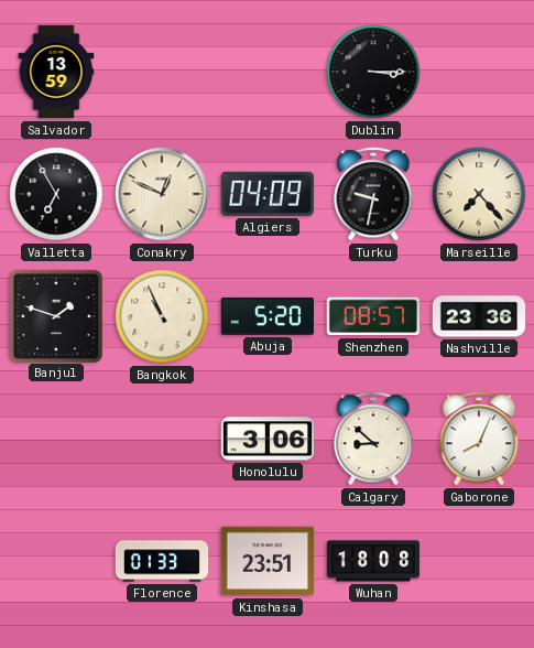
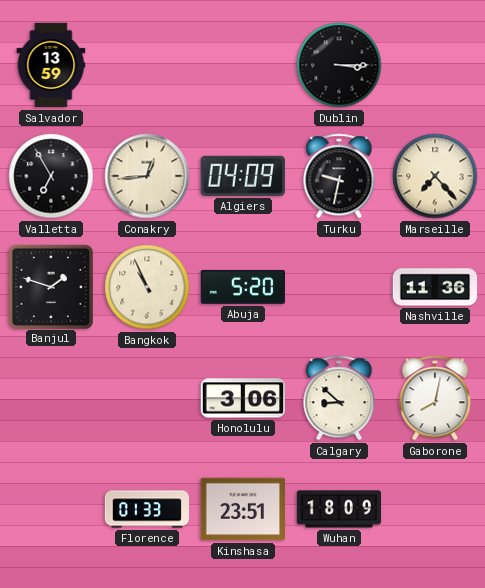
Conakry: 12:49 -> 12:44 (147, 176)
Shenzhen: 08:57 -> none (372, 316)
Nashville: 23:36 -> 11:36 (435, 287)
Gaborone: 8:04 -> 8:02 (435, 398)
Wuhan: 18:08 -> 18:09 (339, 509)
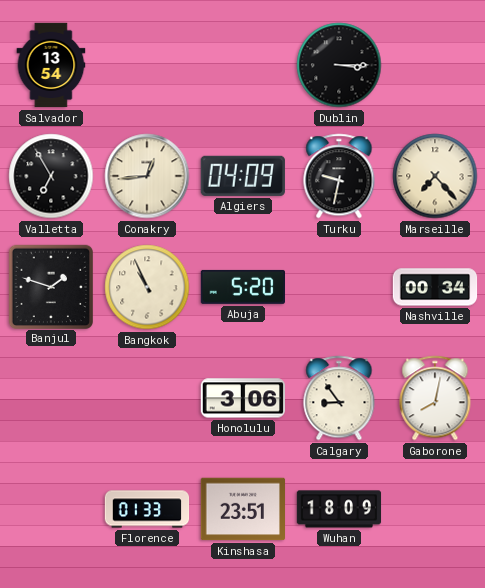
Salvador: 13:59 -> 13:54 (51, 65)
Nashville: 11:36 -> 00:34 (435, 287)
Calgary: 8:52 -> 8:54 (339, 398)
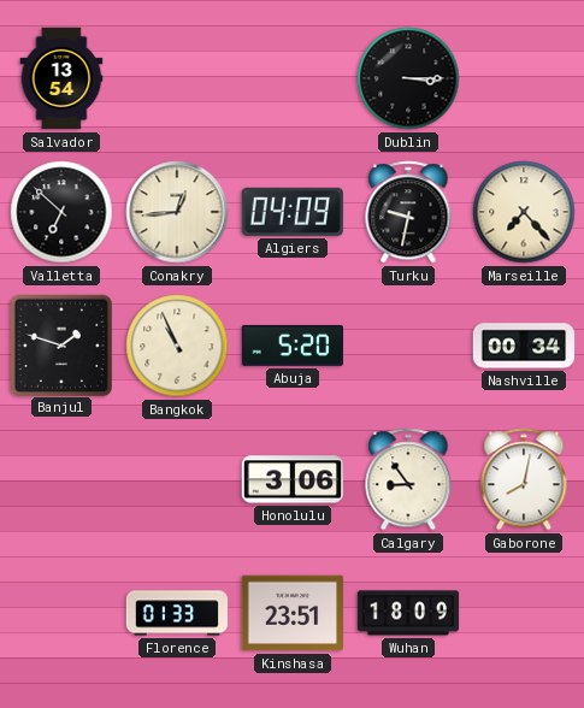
Valletta: 6:55 -> 6:52 (61, 212)
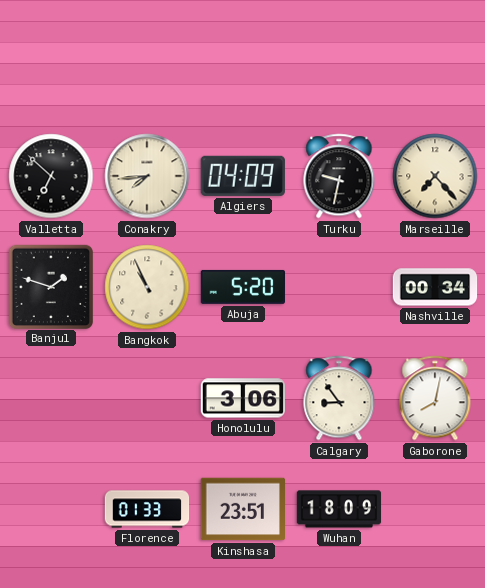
Salvador: 13:54 -> none (61, 78)
Dublin: 3:15 -> none (408, 78)
Conakry: 12:44 -> 7:44 (147, 176)
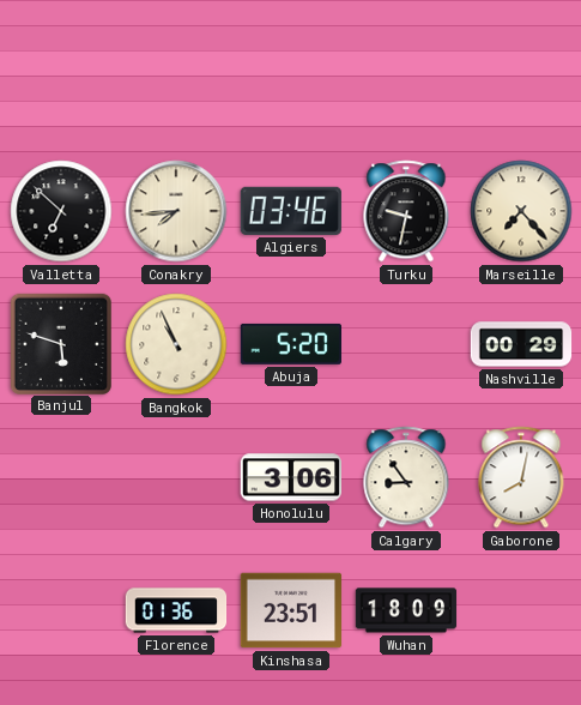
Algiers: 04:09 -> 03:46 (291, 211)
Banjul: 1:48 -> 5:48 (60, 343)
Nashville: 00:34 -> 00:29 (521, 344)
Florence: 01:33 -> 01:36 (176, 610)
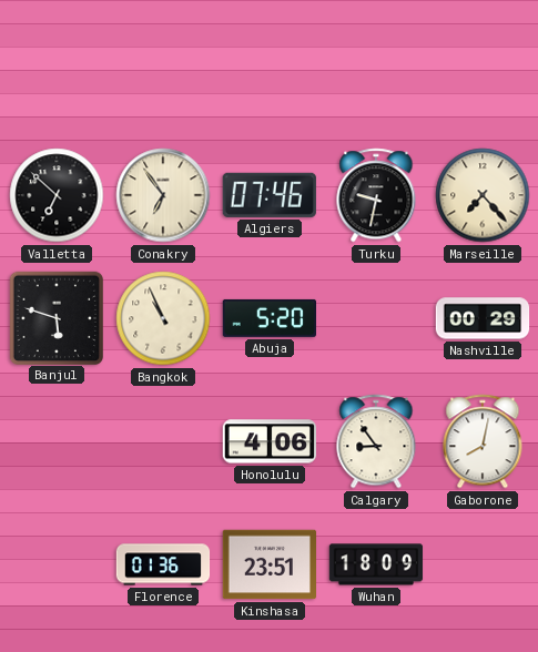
Conakry: 7:44 -> 6:54 (163, 195)
Algiers: 03:46 -> 07:46 (270, 195)
Honolulu: 3:06 -> 4:06 (268, 441)
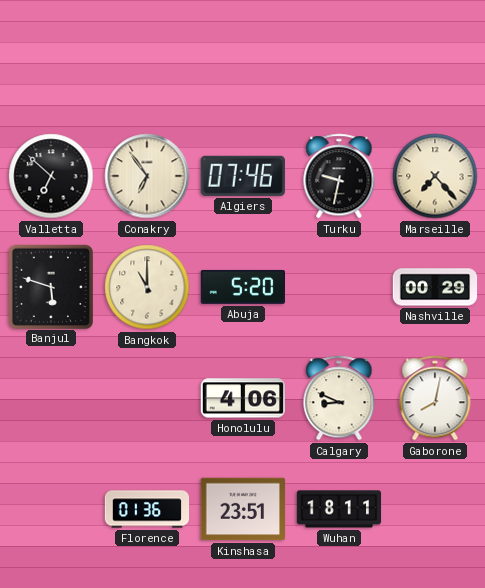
Bangkok: 10:56 -> 11:00 (147, 287)
Calgary: 8:54 -> 8:49 (339, 398)
Wuhan: 18:09 -> 18:11 (339, 509)
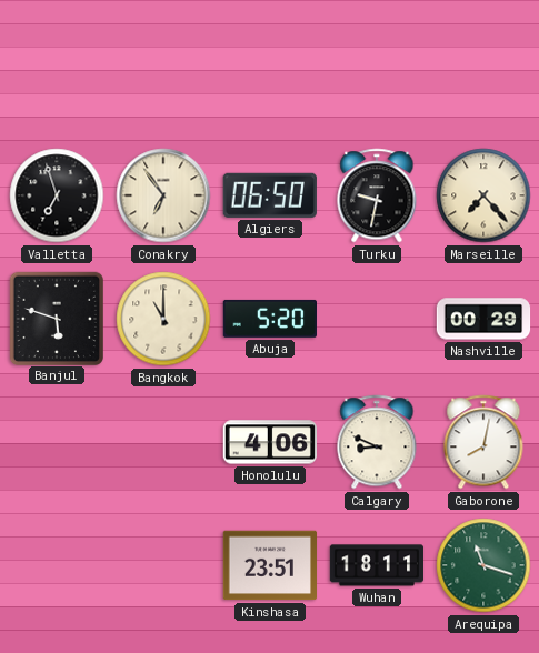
Valletta: 6:52 -> 6:57 (57, 195)
Algiers: 07:46 -> 06:50 (270, 195)
Florence: 01:36 -> none (147, 509)
Arequipa: none -> 11:18 (483, 565)
